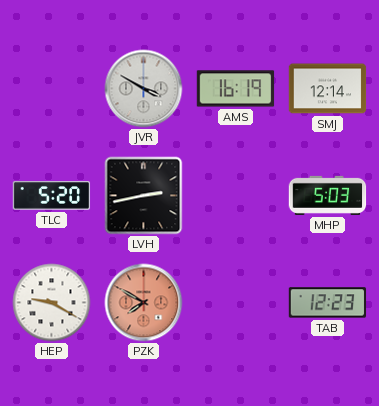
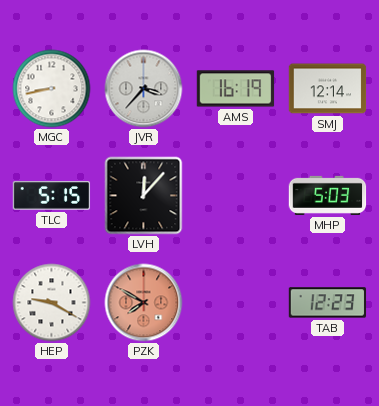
MGC: none -> 8:43 (52, 89)
JVR: 3:50 -> 3:37 (144, 89)
TLC: 5:20 -> 5:15 (52, 196)
LVH: 2:43 -> 12:07 (144, 196)
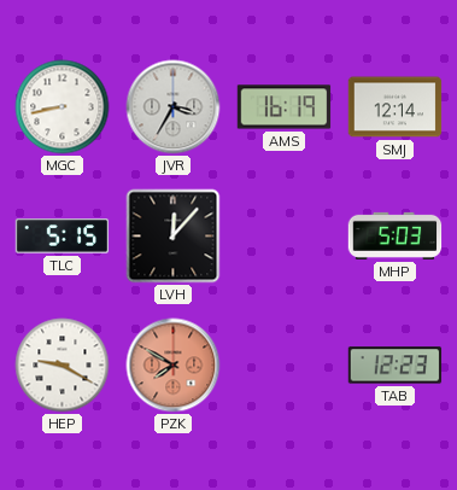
JVR: 3:37 -> 3:35 (174, 107)
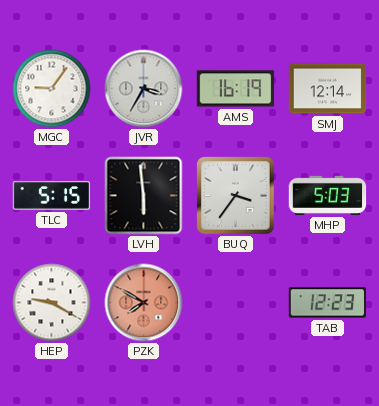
MGC: 8:43 -> 9:06 (52, 89)
LVH: 12:07 -> 5:59 (144, 196)
BUQ: none -> 3:36 (236, 196)
